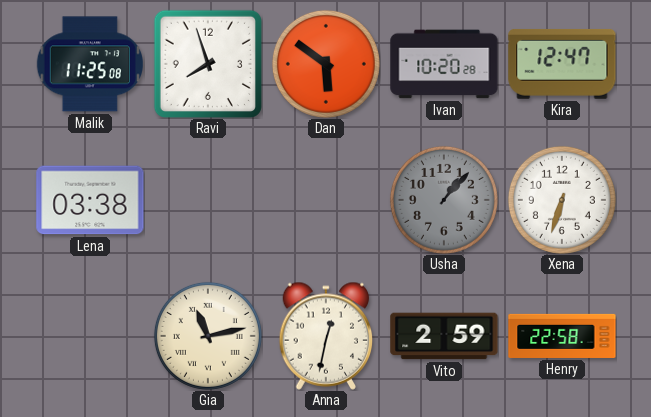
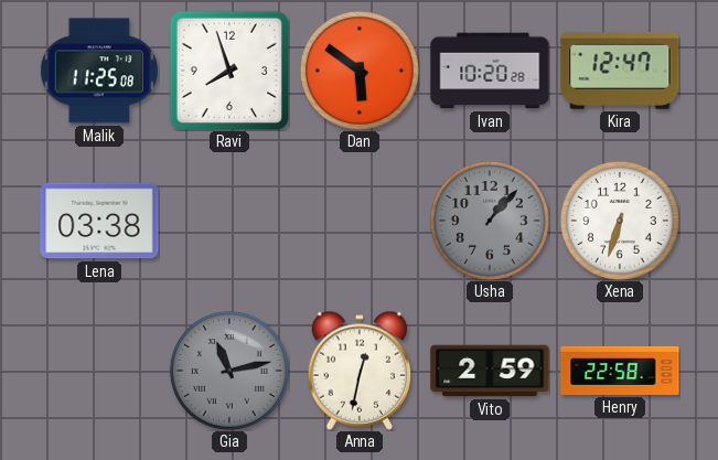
Gia dial: cream -> grey (229, 371)
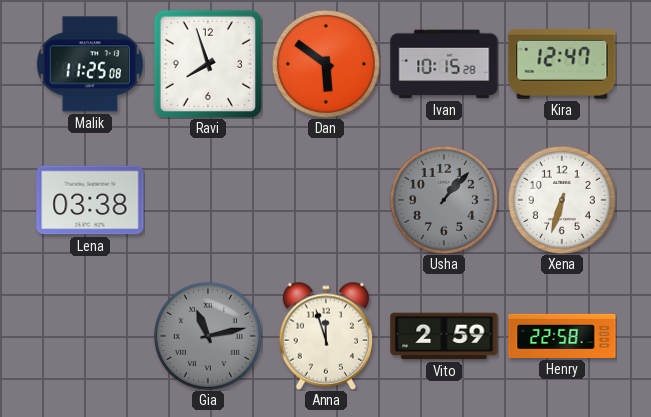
Ivan: 10:20 -> 10:15 (444, 64)
Anna: 12:32 -> 11:57 (326, 336)
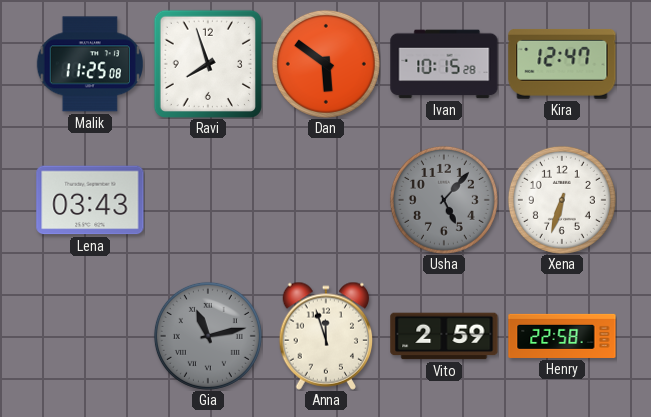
Lena: 03:38 -> 03:43 (90, 200)
Usha: 1:07 -> 5:07 (444, 200)
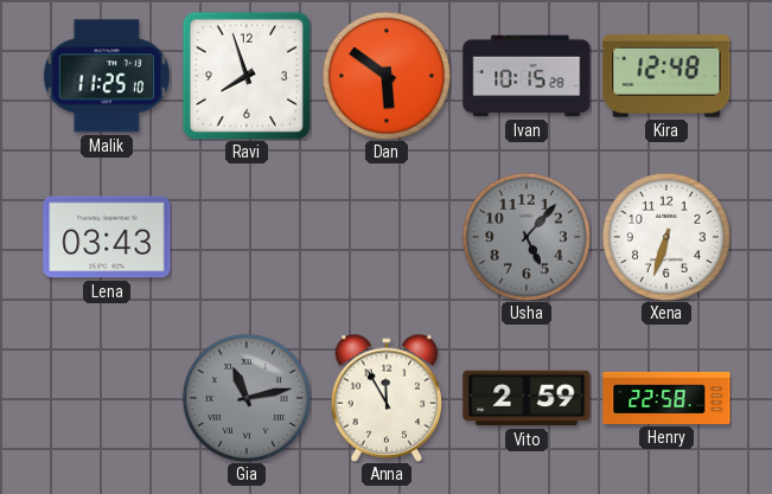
Malik: 11:25:08 -> 11:25:10 (107, 76)
Kira: 12:47 -> 12:48 (666, 76)
Anna: 11:57 -> 11:55 (387, 398)
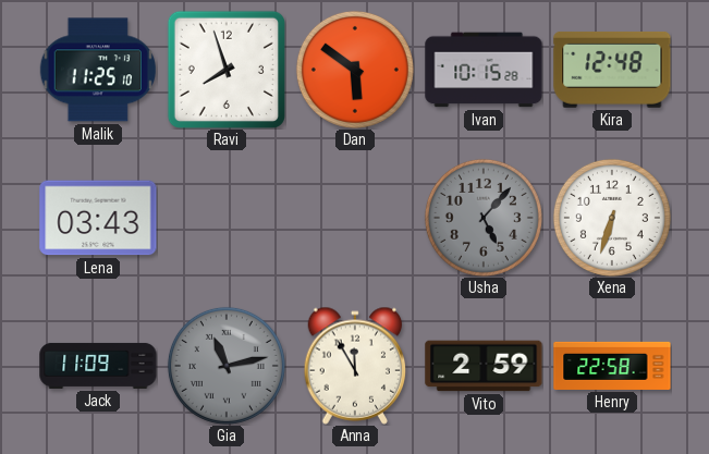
Jack: none -> 11:09 (98, 366)
